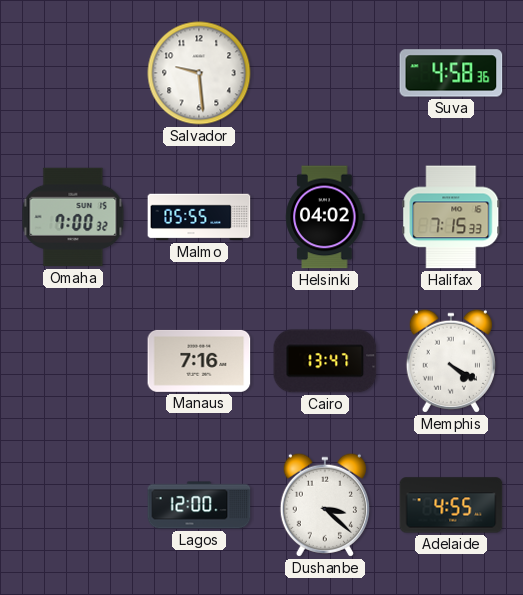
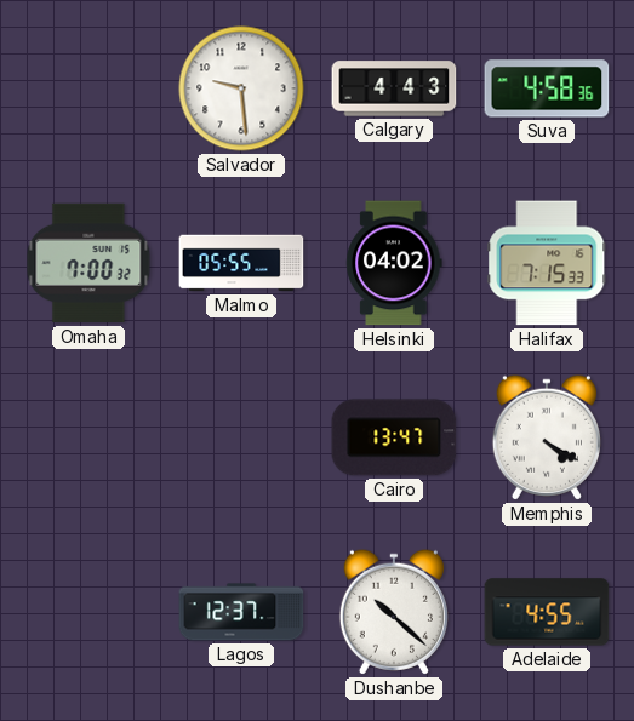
Calgary: none -> 4:43 (394, 88)
Manaus: 7:16 -> none (199, 361)
Lagos: 12:00 -> 12:37 (241, 612)
Dushanbe: 3:22 -> 10:22 (394, 612)
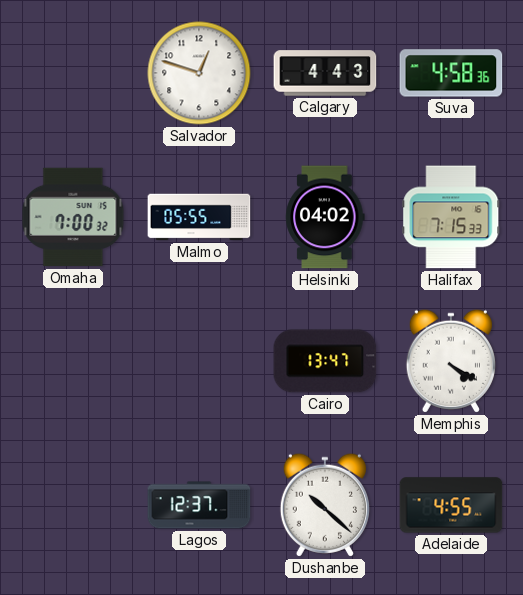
Salvador: 9:29 -> 12:48 (199, 73)
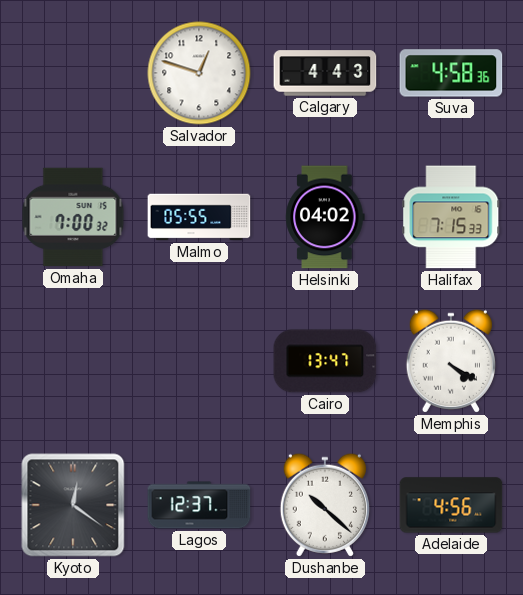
Kyoto: none -> 12:21 (73, 505)
Adelaide: 4:55 -> 4:56 (451, 505)
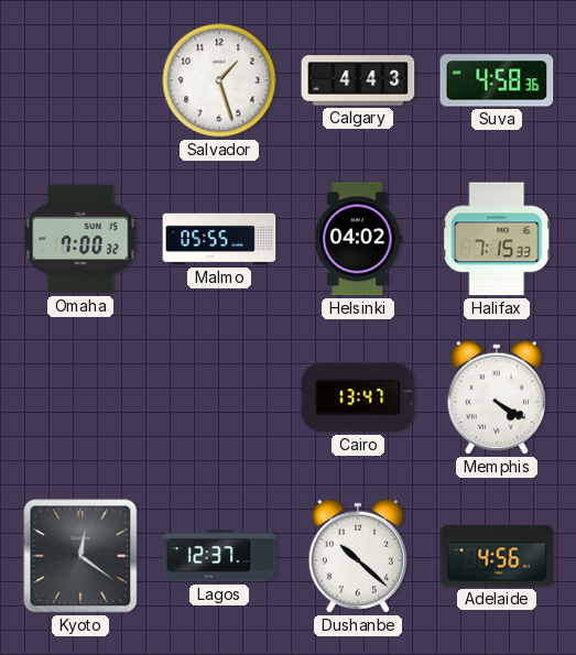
Salvador: 12:48 -> 1:27 (219, 80)
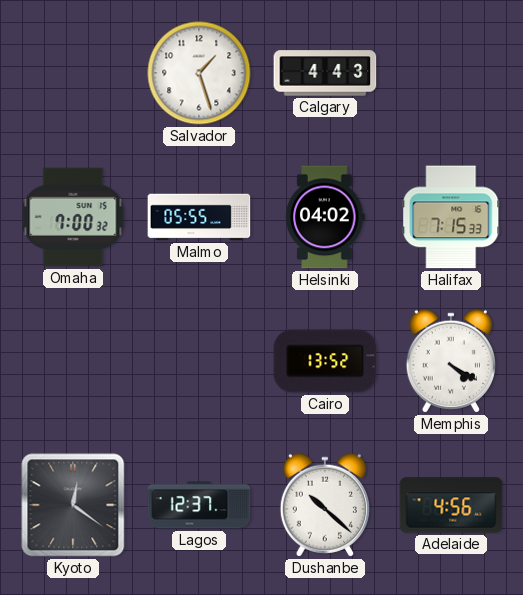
Suva: 4:58 -> none (497, 80)
Cairo: 13:47 -> 13:52 (325, 361)
